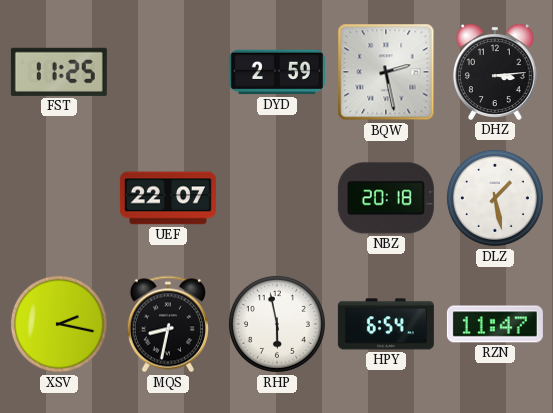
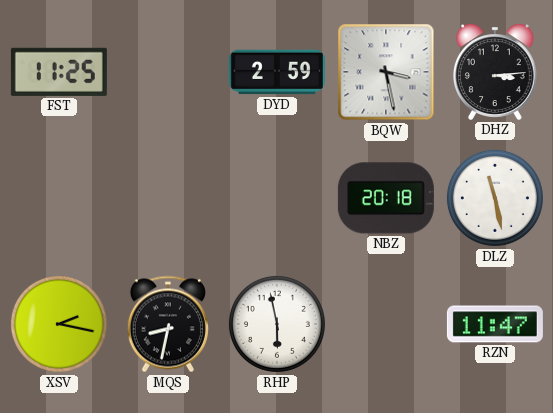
BQW: 2:28 -> 3:28 (386, 72)
UEF: 22:07 -> none (168, 198)
DLZ: 1:28 -> 11:28 (495, 198)
HPY: 6:54 -> none (386, 324)
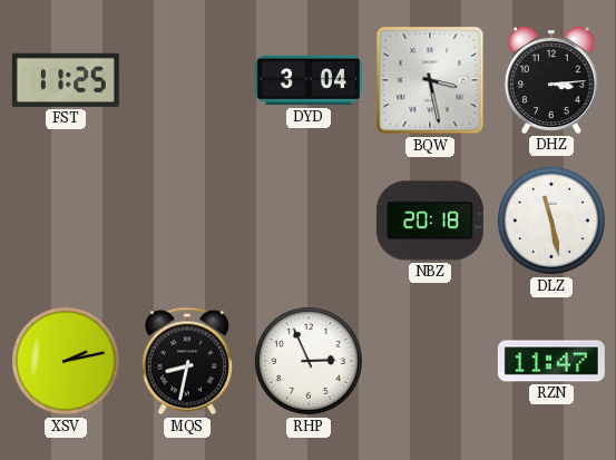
DYD: 2:59 -> 3:04 (309, 80)
XSV: 2:17 -> 2:13 (66, 361)
RHP: 5:58 -> 2:56 (309, 361)
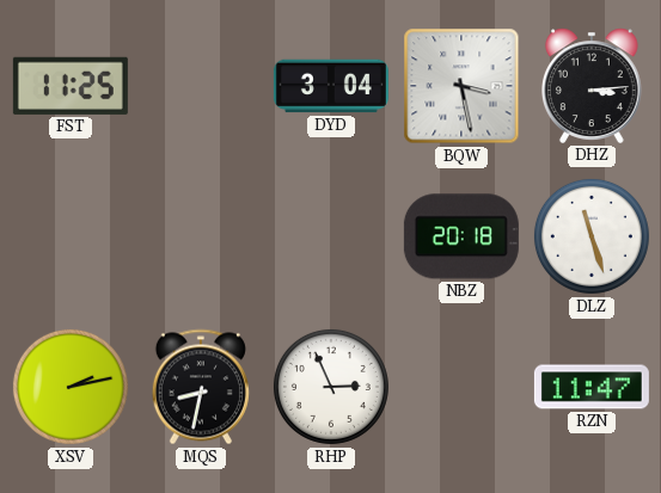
DLZ: 11:28 -> 11:27 (592, 236)
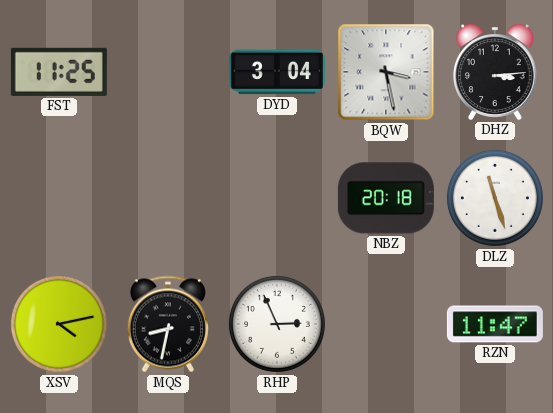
XSV: 2:13 -> 4:13 (59, 324)
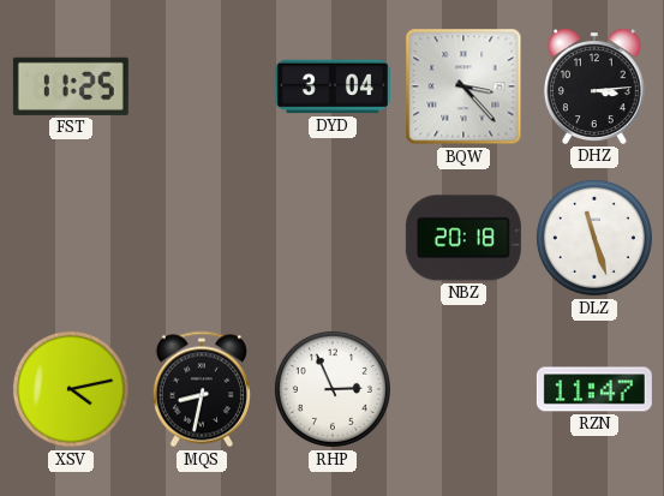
BQW: 3:28 -> 3:23 (463, 86)
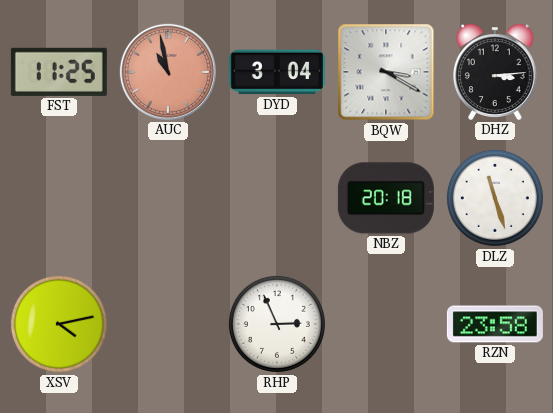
AUC: none -> 10:58 (168, 72)
BQW: 3:23 -> 3:20 (386, 72)
MQS: 8:32 -> none (202, 389)
RZN: 11:47 -> 23:58 (495, 324)
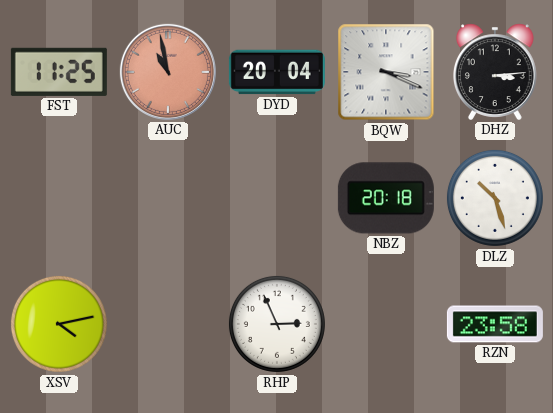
DYD: 3:04 -> 20:04 (277, 72)
BQW: 3:20 -> 3:19 (386, 72)
DLZ: 11:27 -> 10:27 (495, 198)
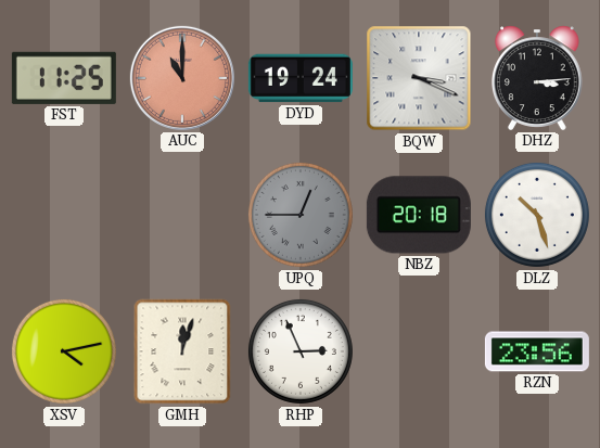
AUC: 10:58 -> 11:00 (182, 78)
DYD: 20:04 -> 19:24 (301, 78)
UPQ: none -> 12:45 (301, 215)
GMH: none -> 12:03 (182, 351)
RZN: 23:58 -> 23:56 (537, 351)
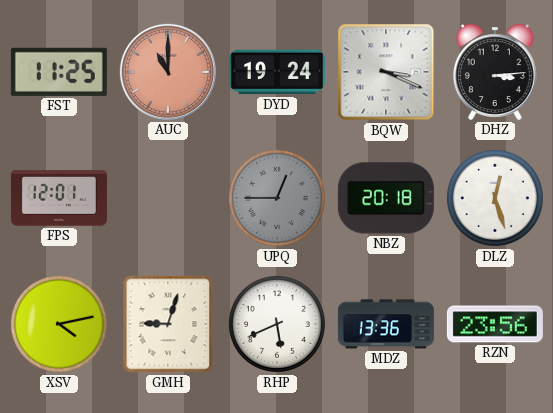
FPS: none -> 12:01 (59, 198)
DLZ: 10:27 -> 12:27 (495, 198)
GMH: 12:03 -> 9:03 (168, 324)
RHP: 2:56 -> 5:41 (277, 324)
MDZ: none -> 13:36 (386, 324)
